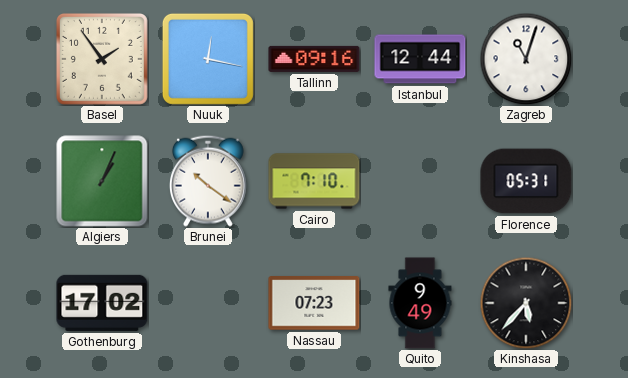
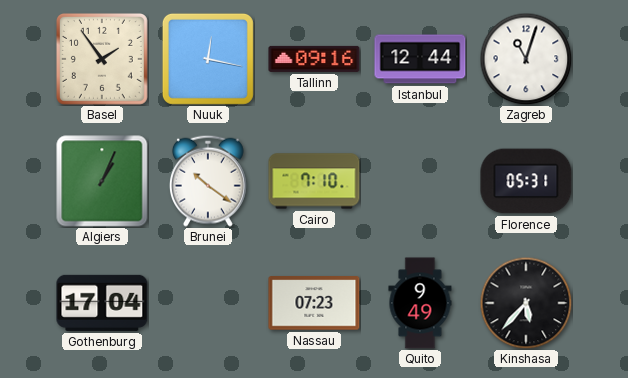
Gothenburg: 17:02 -> 17:04 (102, 303)
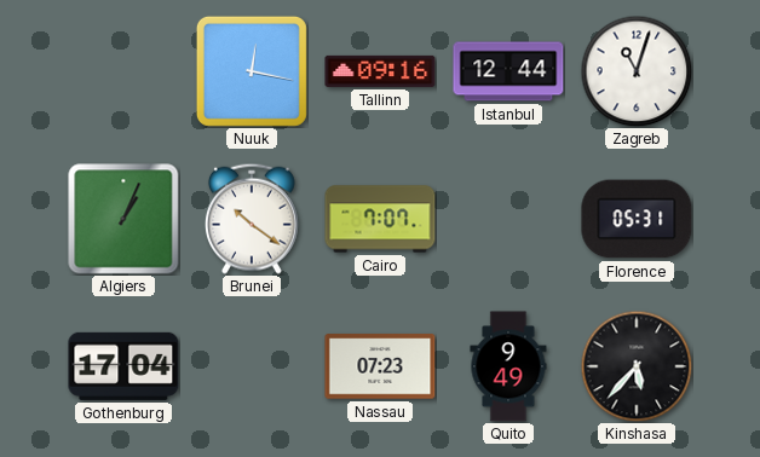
Basel: 1:54 -> none (102, 59)
Cairo: 7:10 -> 7:07 (380, 219)
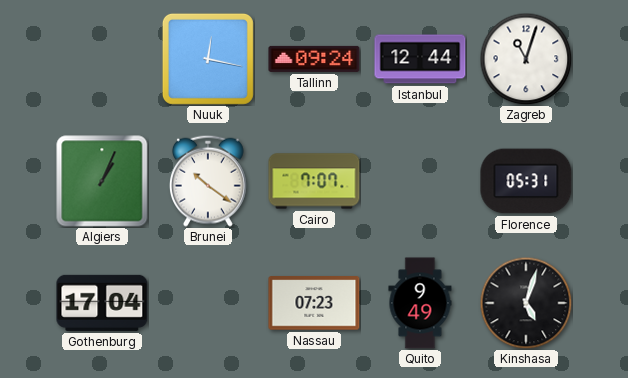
Tallinn: 09:16 -> 09:24 (314, 59)
Kinshasa: 5:37 -> 5:03 (526, 303)
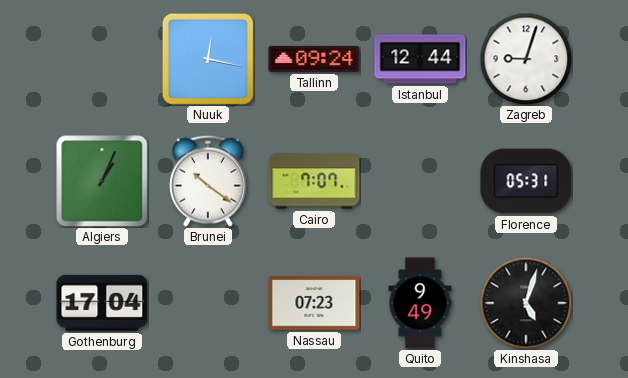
Zagreb: 11:03 -> 9:03 (526, 59)
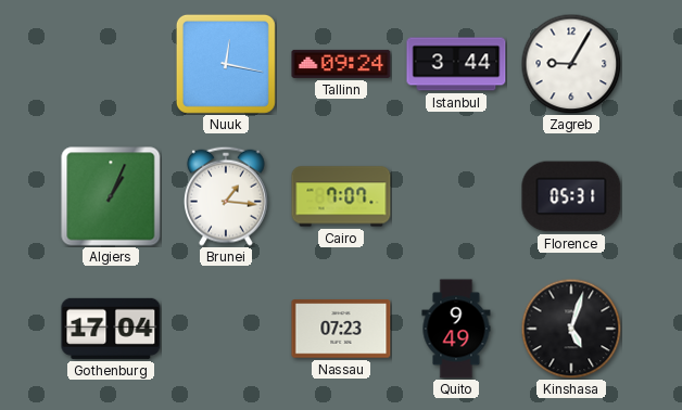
Istanbul: 12:44 -> 3:44 (456, 64)
Zagreb: 9:03 -> 9:05 (571, 64)
Brunei: 10:21 -> 1:16 (226, 196)
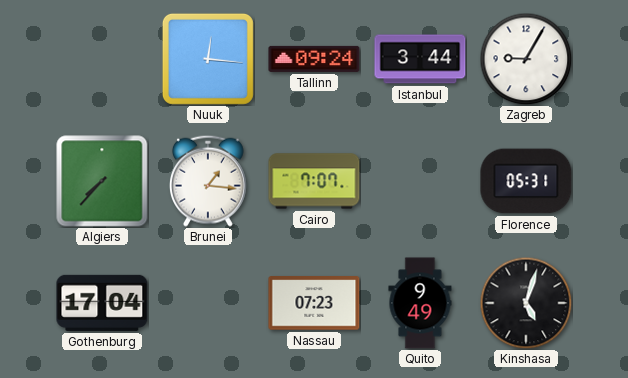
Nuuk: 12:17 -> 12:16 (208, 59)
Algiers: 1:04 -> 7:37 (102, 181)
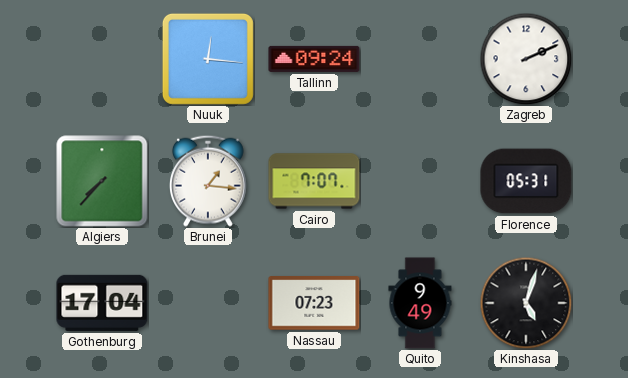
Istanbul: 3:44 -> none (420, 59)
Zagreb: 9:05 -> 2:11 (526, 59)
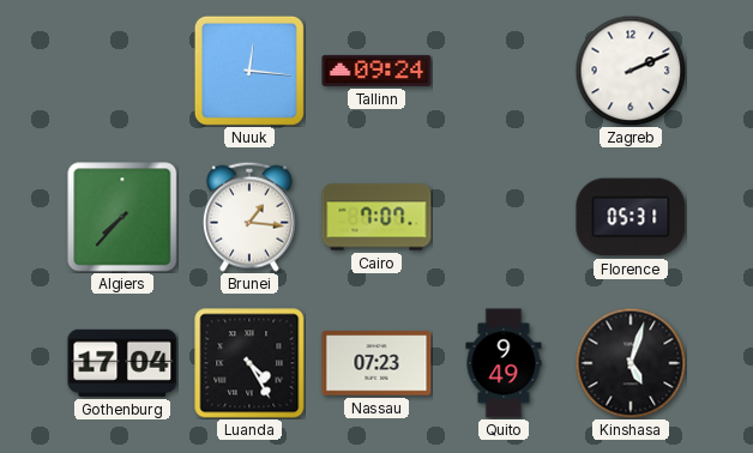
Luanda: none -> 4:25 (249, 363)
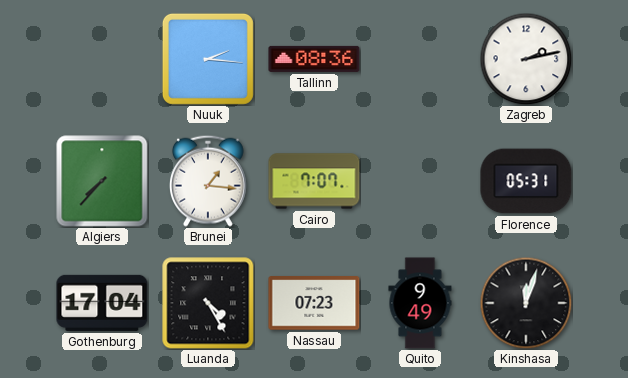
Nuuk: 12:16 -> 2:16 (208, 59)
Tallinn: 09:24 -> 08:36 (314, 59)
Zagreb: 2:11 -> 2:13 (526, 59)
Kinshasa: 5:03 -> 12:03 (526, 303)
